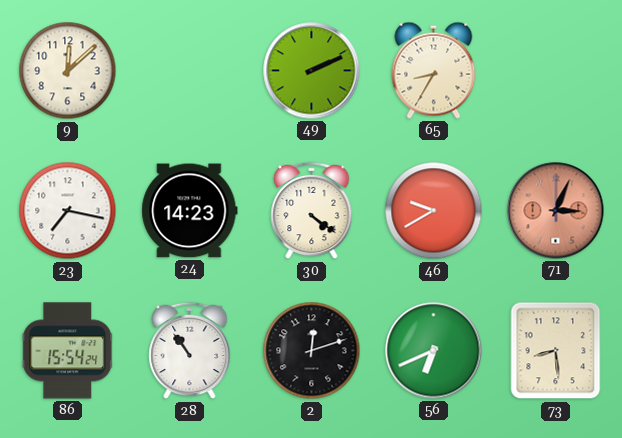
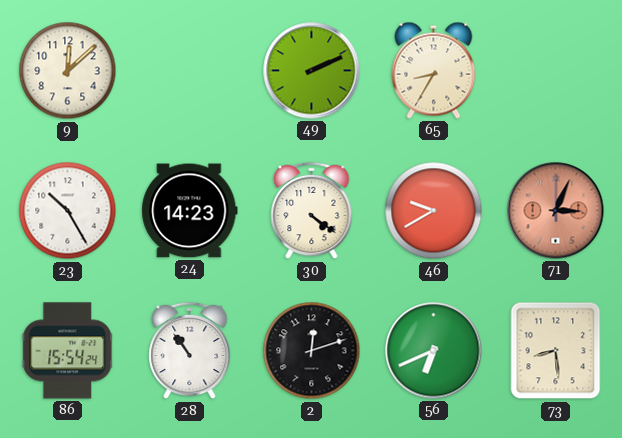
23: 7:17 -> 10:25 (68, 211)
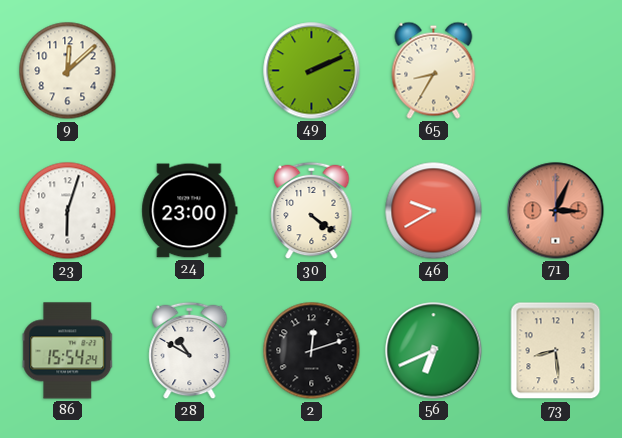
23: 10:25 -> 6:03 (68, 211)
24: 14:23 -> 23:00 (190, 211)
28: 10:54 -> 10:50 (190, 351)
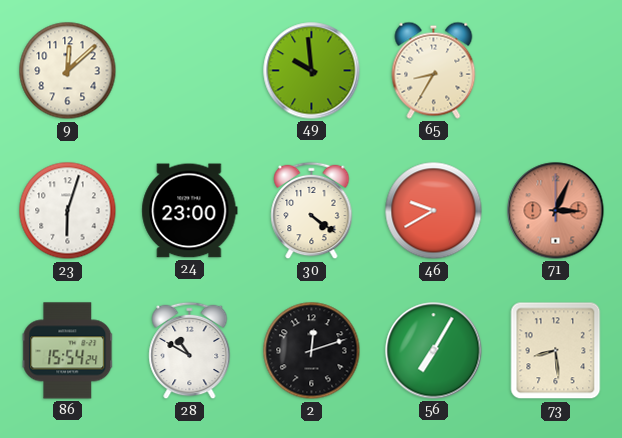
49: 2:11 -> 9:59 (312, 71)
56: 6:41 -> 7:05 (434, 351)
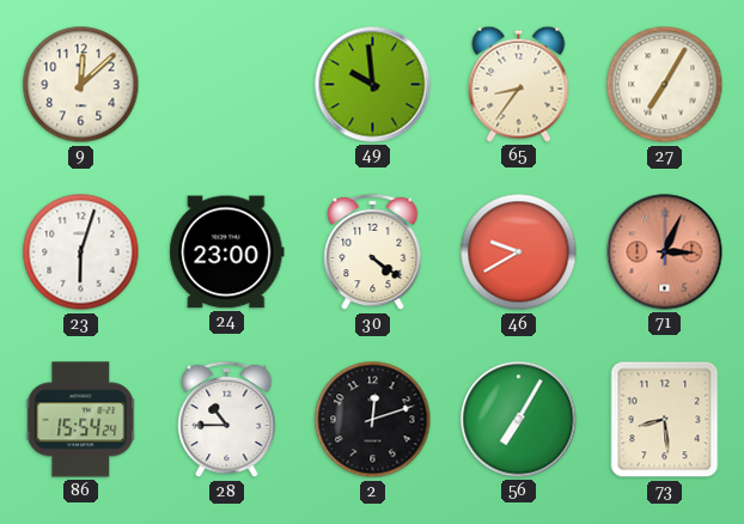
65: 8:35 -> 8:36 (519, 84)
27: none -> 7:05 (665, 85)
28: 10:50 -> 10:45 (227, 420)
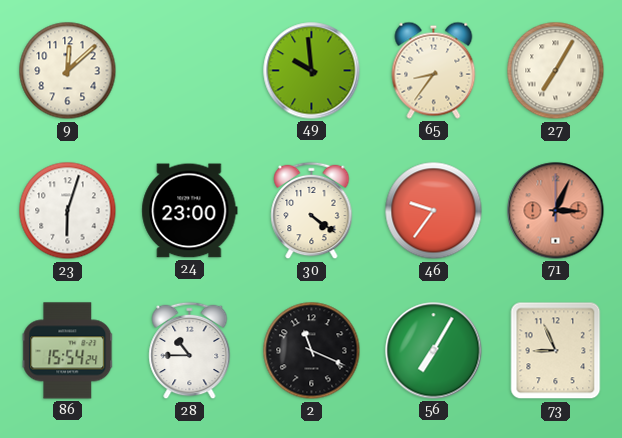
46: 9:40 -> 9:36 (434, 211)
2: 12:12 -> 11:19 (312, 351)
73: 8:29 -> 8:56 (556, 351)
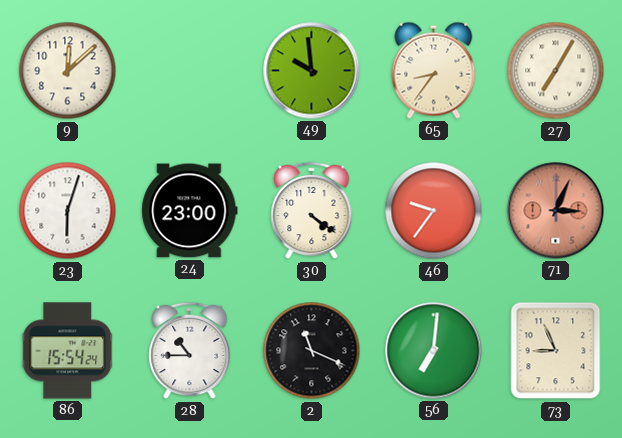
56: 7:05 -> 7:01 (434, 351)
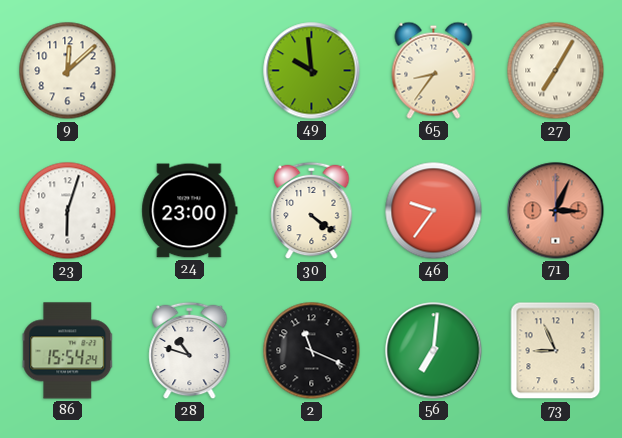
28: 10:45 -> 10:48 (190, 351)
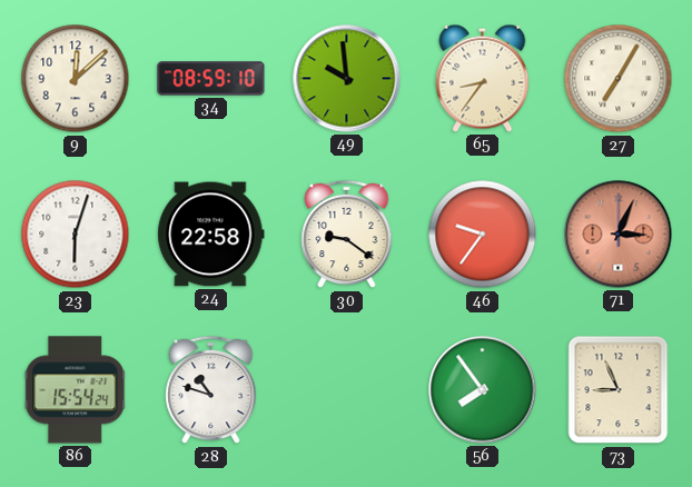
34: none -> 08:59 (211, 79)
24: 23:00 -> 22:58 (211, 235)
30: 4:21 -> 9:21 (347, 235)
2: 11:19 -> none (312, 351)
56: 7:01 -> 7:54 (483, 390)
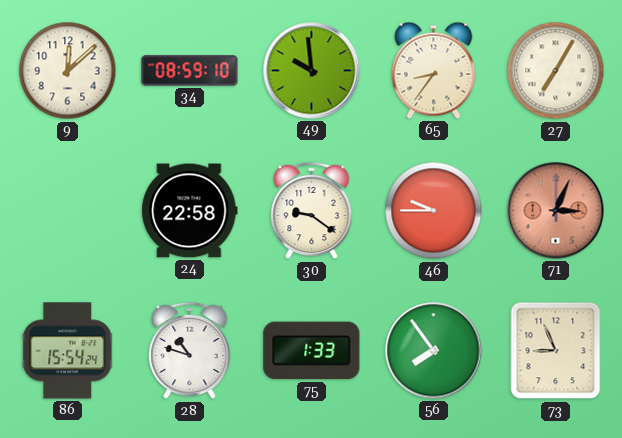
23: 6:03 -> none (76, 235)
46: 9:36 -> 9:45 (434, 211)
75: none -> 1:33 (312, 351)
